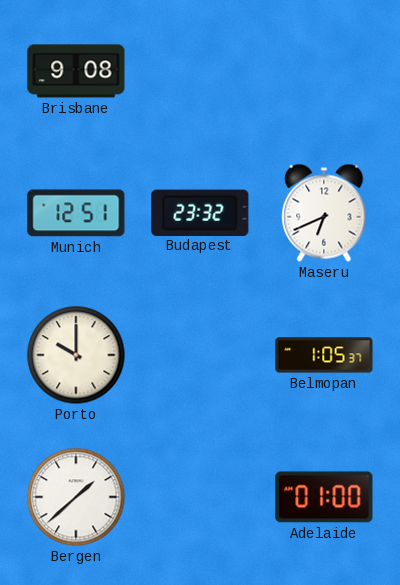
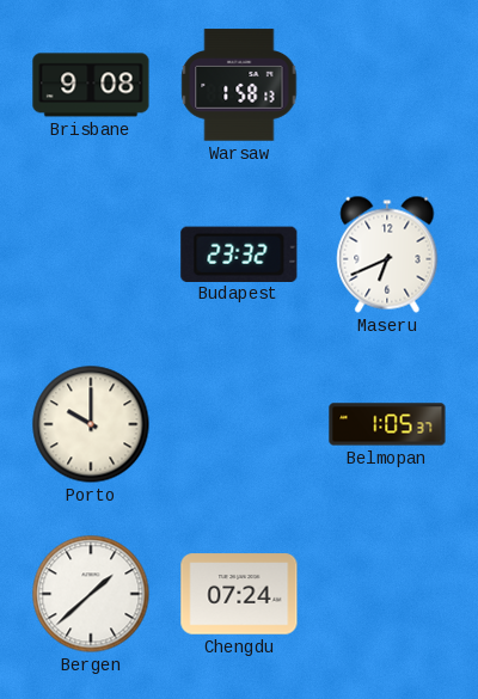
Warsaw: none -> 1:58 (239, 85)
Munich: 12:51 -> none (76, 213)
Chengdu: none -> 07:24 (239, 594)
Adelaide: 01:00 -> none (324, 497)
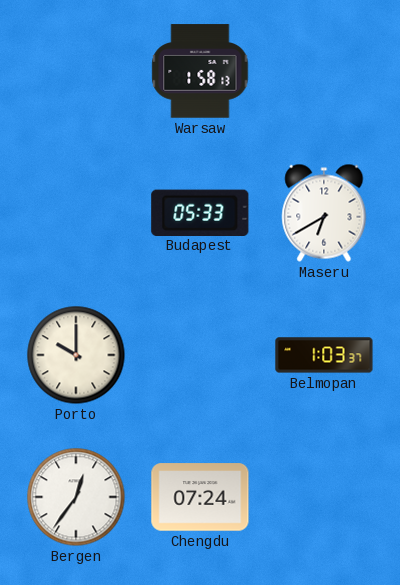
Brisbane: 9:08 -> none (91, 85)
Budapest: 23:32 -> 05:33 (200, 212)
Maseru: 6:41 -> 6:40 (324, 213)
Belmopan: 1:05 -> 1:03 (324, 355)
Bergen: 1:38 -> 12:36 (76, 497)
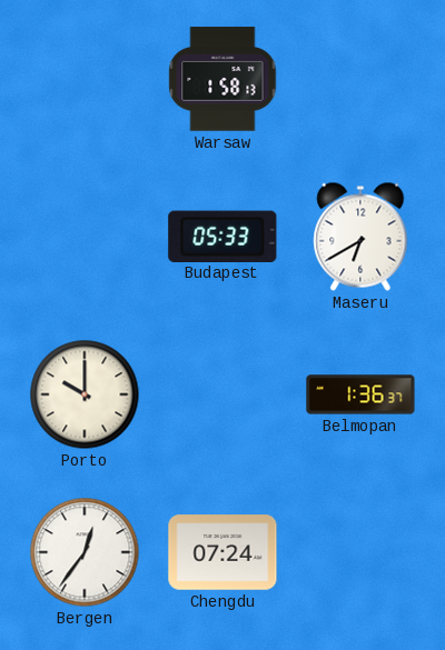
Belmopan: 1:03 -> 1:36 (360, 394)
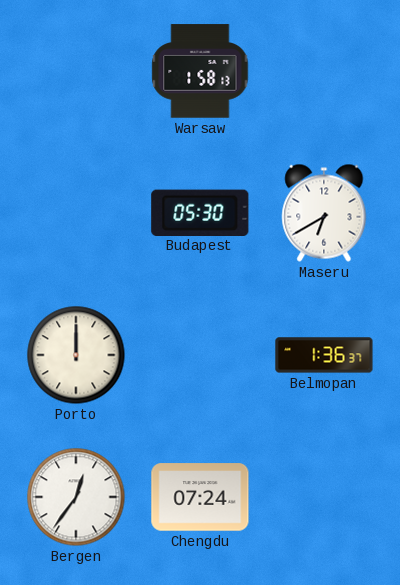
Budapest: 05:33 -> 05:30 (200, 212)
Porto: 10:00 -> 12:00 (76, 355)
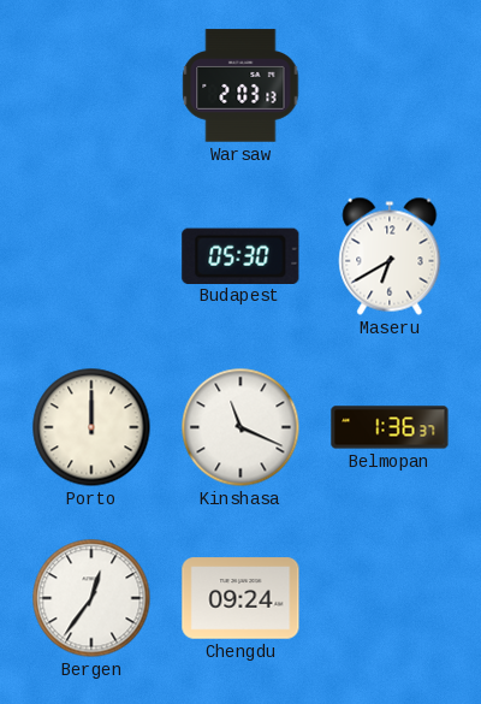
Warsaw: 1:58 -> 2:03 (240, 85)
Kinshasa: none -> 11:19 (240, 427)
Chengdu: 07:24 -> 09:24 (240, 598)
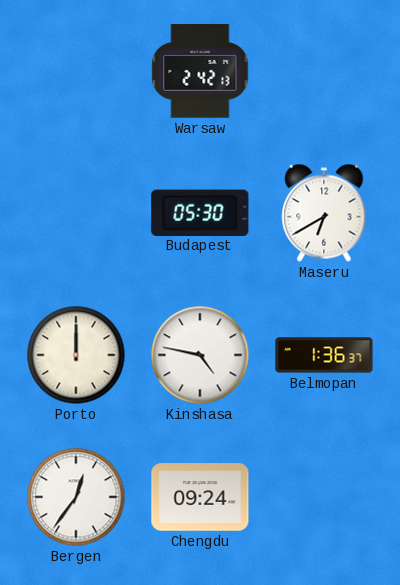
Warsaw: 2:03 -> 2:42 (200, 71)
Kinshasa: 11:19 -> 4:47 (200, 355)
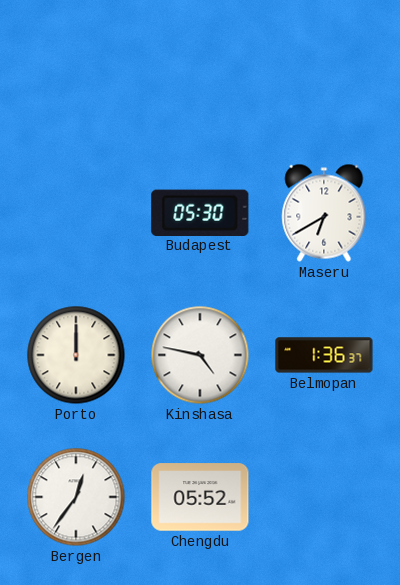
Warsaw: 2:42 -> none (200, 71)
Chengdu: 09:24 -> 05:52 (200, 497)
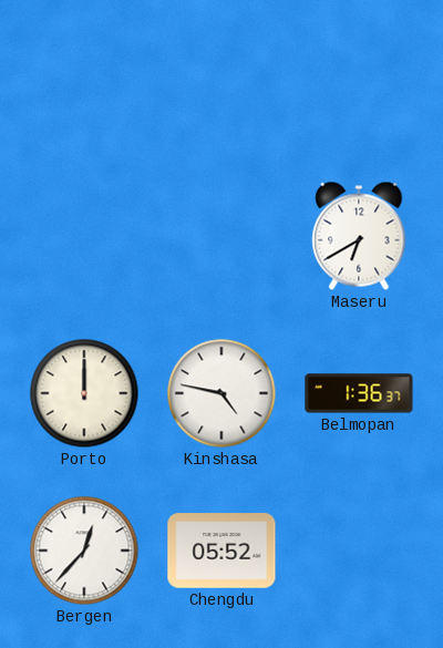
Budapest: 05:30 -> none (200, 212)
Bergen: 12:36 -> 12:37 (84, 551)
